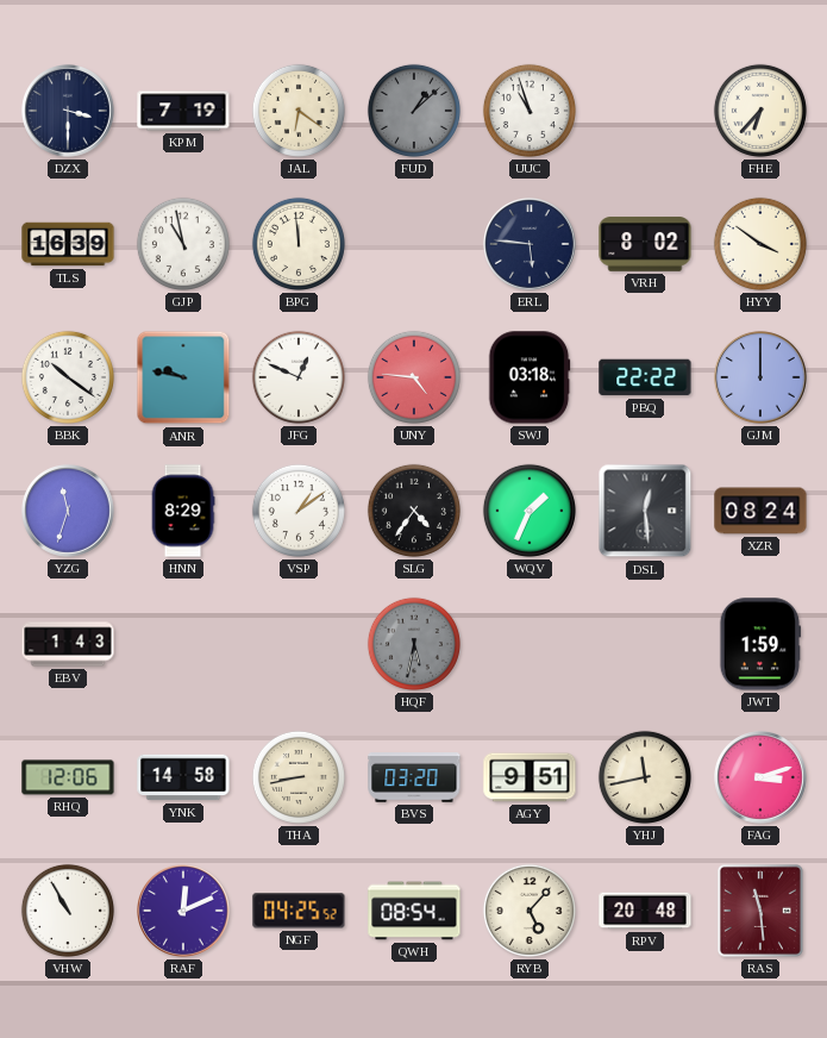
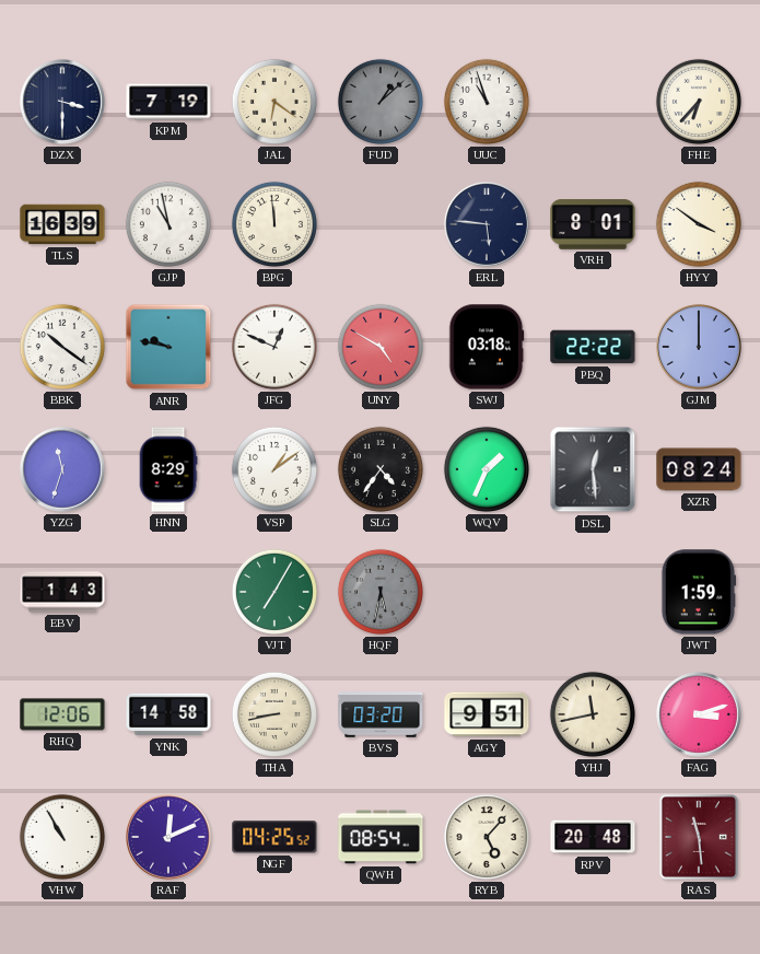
VRH: 8:02 -> 8:01 (593, 224)
UNY: 4:46 -> 4:50 (381, 347)
VJT: none -> 7:05 (274, 592)
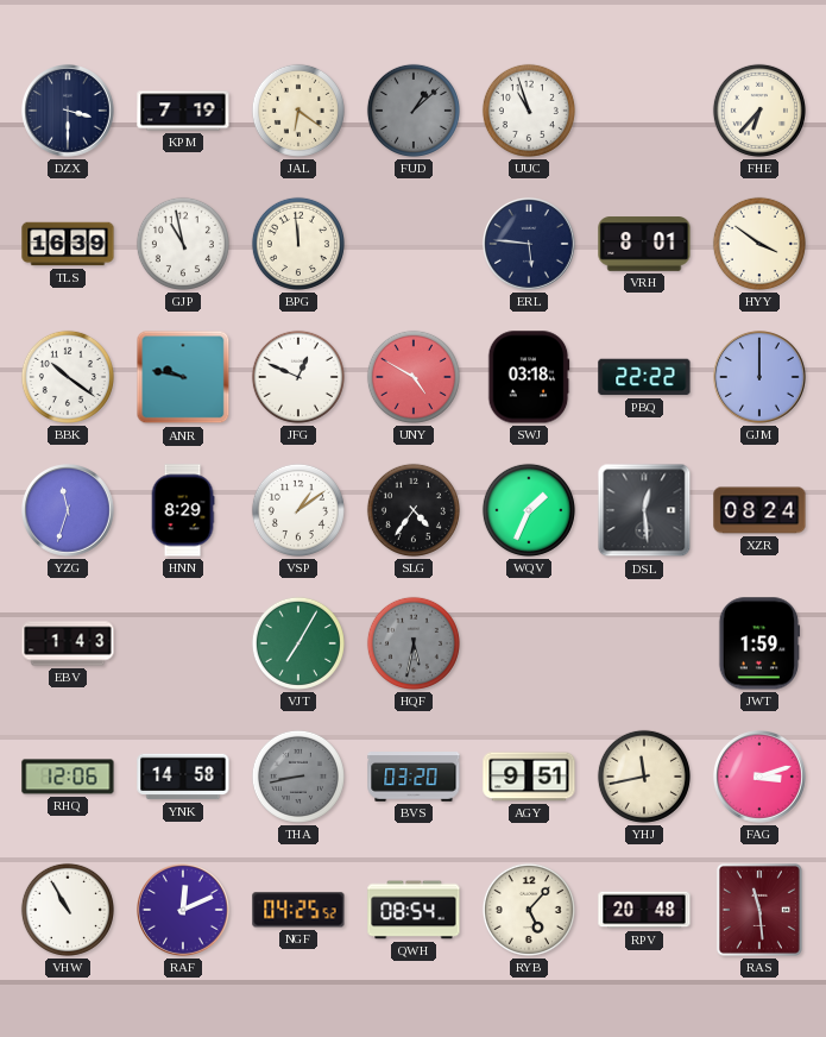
THA dial: cream -> grey (298, 777)
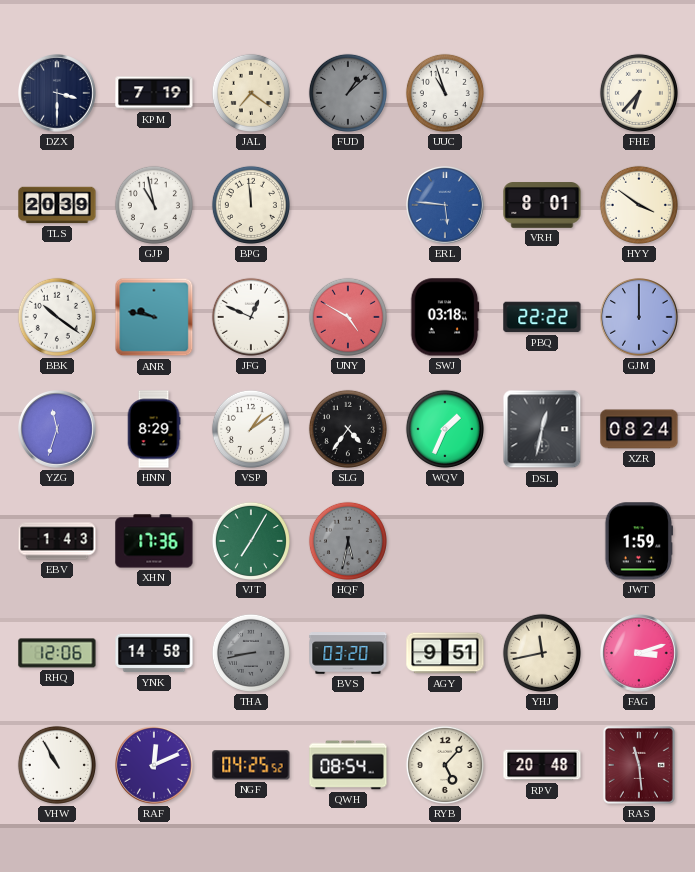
JAL: 6:21 -> 7:21 (251, 93)
TLS: 16:39 -> 20:39 (57, 205)
ERL dial: navy -> blue (446, 206)
DSL: 12:29 -> 12:32 (542, 429)
XHN: none -> 17:36 (154, 541)
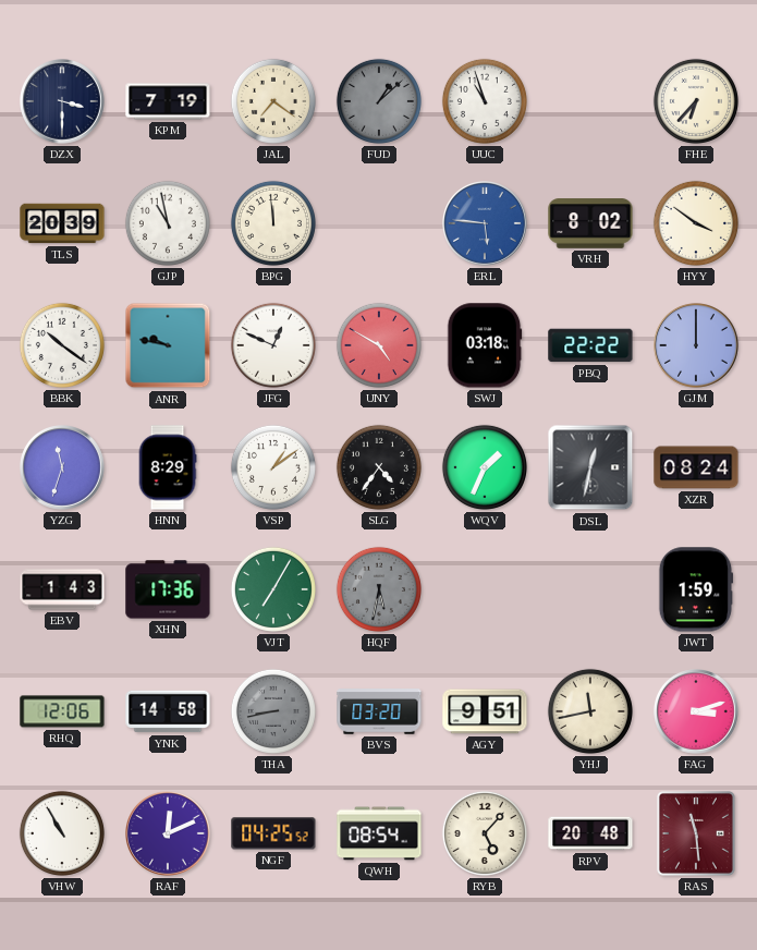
VRH: 8:01 -> 8:02 (590, 223)
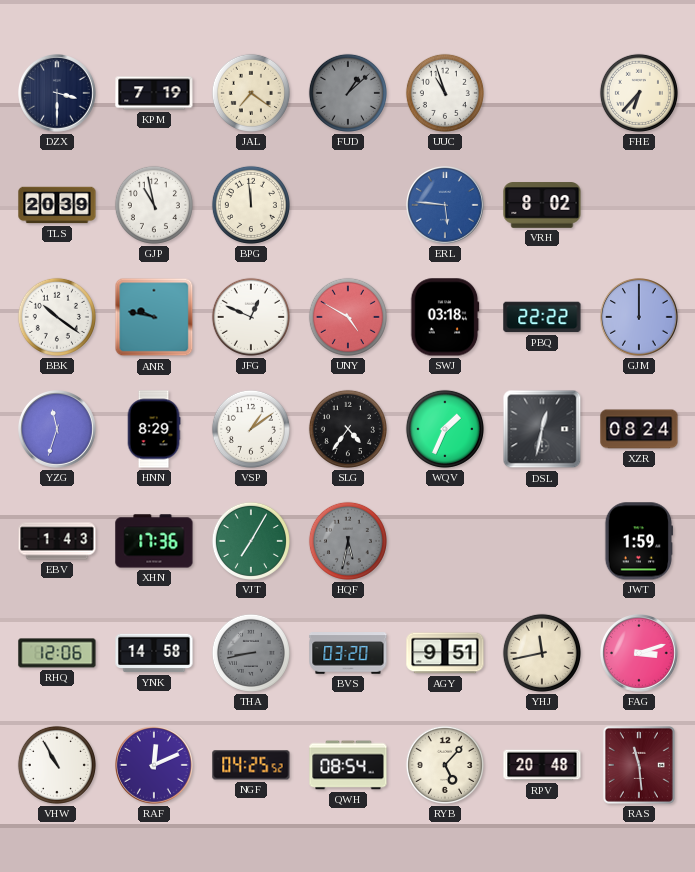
HYY: 3:51 -> none (696, 223)
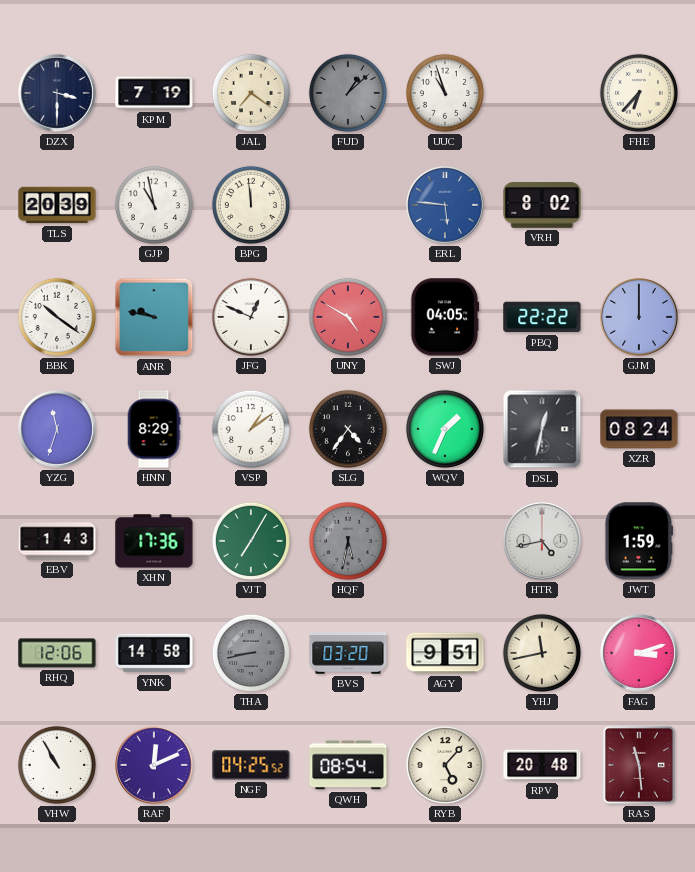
SWJ: 03:18 -> 04:05 (445, 317)
HTR: none -> 4:43 (543, 542)
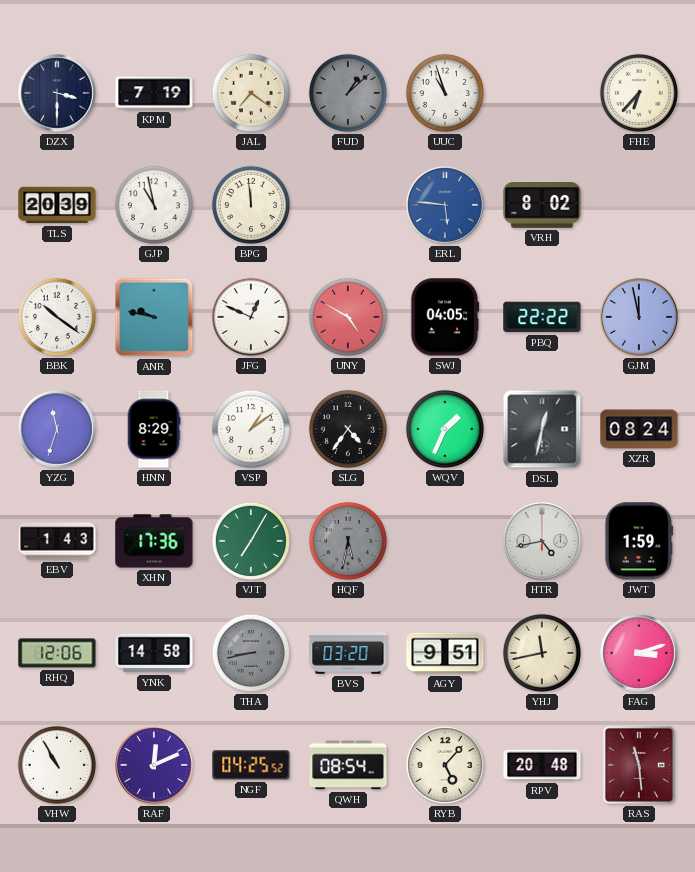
GJM: 12:00 -> 11:58 (640, 318)
